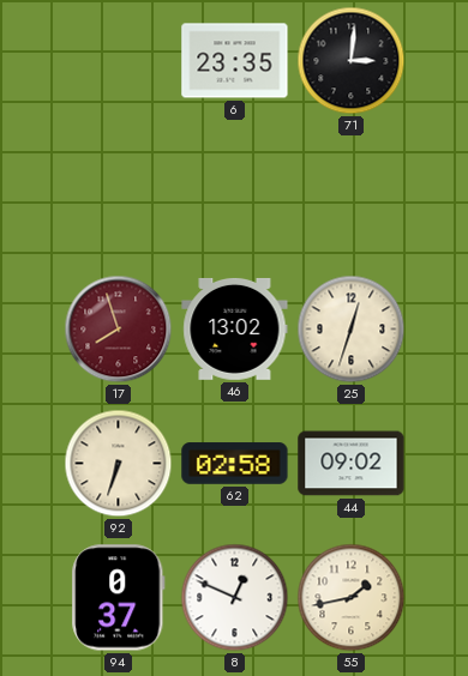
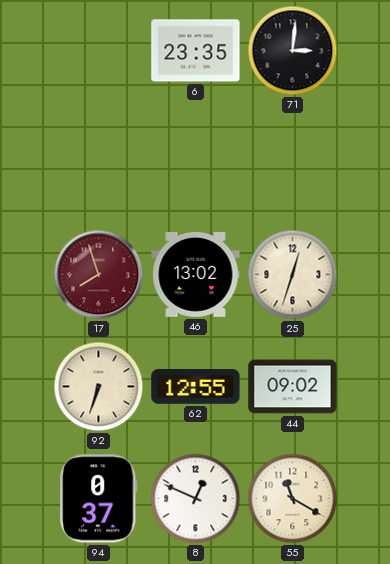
62: 02:58 -> 12:55 (196, 387)
55: 1:43 -> 11:20 (293, 499)
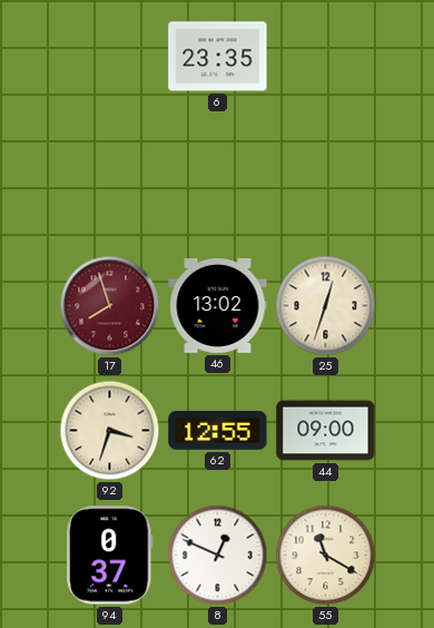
71: 3:01 -> none (293, 51)
92: 6:33 -> 3:33 (110, 431)
44: 09:02 -> 09:00 (326, 431)
